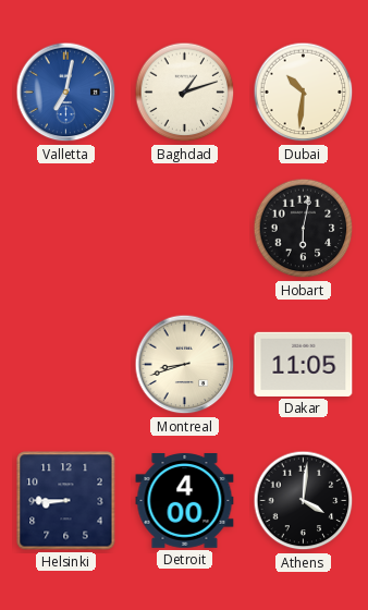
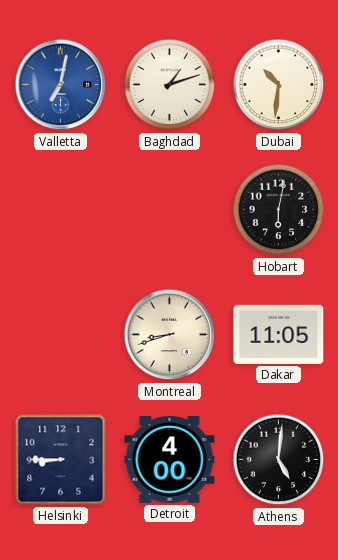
Athens: 4:01 -> 5:01 (279, 460)
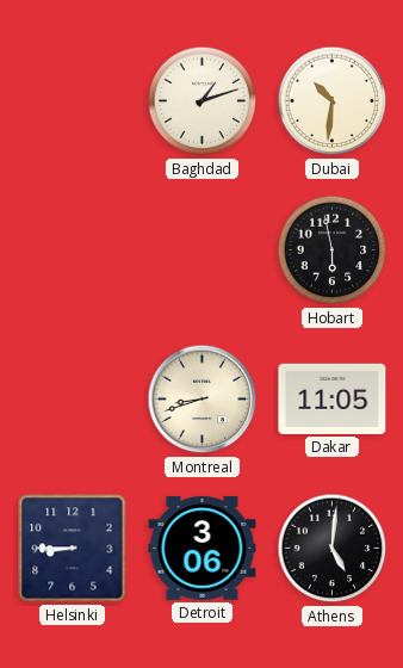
Valletta: 7:02 -> none (61, 85)
Hobart: 6:02 -> 5:58 (333, 250)
Detroit: 4:00 -> 3:06 (203, 549)
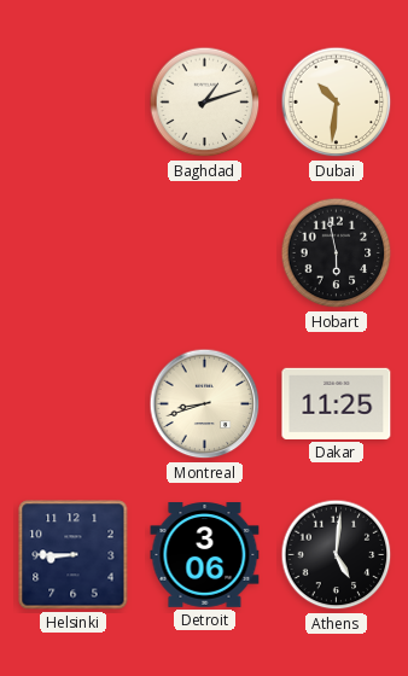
Dakar: 11:05 -> 11:25 (337, 403)
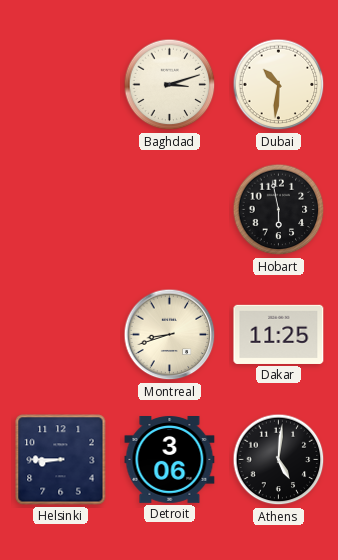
Baghdad: 1:12 -> 3:12 (170, 85)
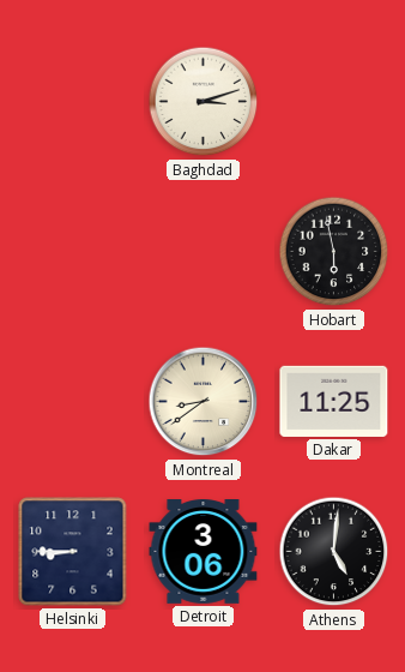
Dubai: 10:31 -> none (279, 85)
Montreal: 8:42 -> 8:39 (204, 402)
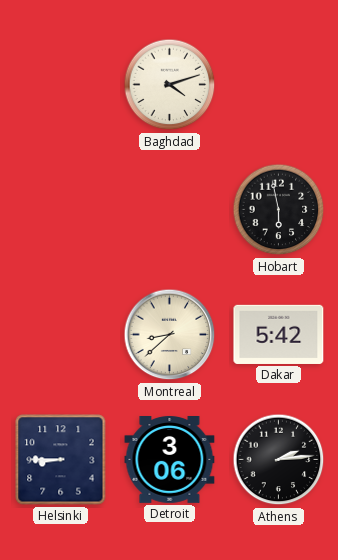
Baghdad: 3:12 -> 4:12 (170, 85)
Montreal: 8:39 -> 8:38 (170, 335)
Dakar: 11:25 -> 5:42 (279, 334)
Athens: 5:01 -> 2:14 (279, 460)
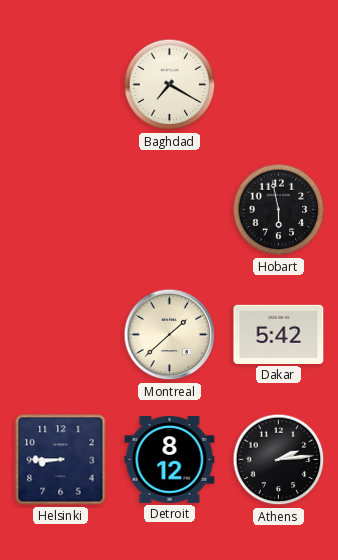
Baghdad: 4:12 -> 7:20 (170, 85)
Montreal: 8:38 -> 1:38 (170, 335)
Detroit: 3:06 -> 8:12 (170, 460)
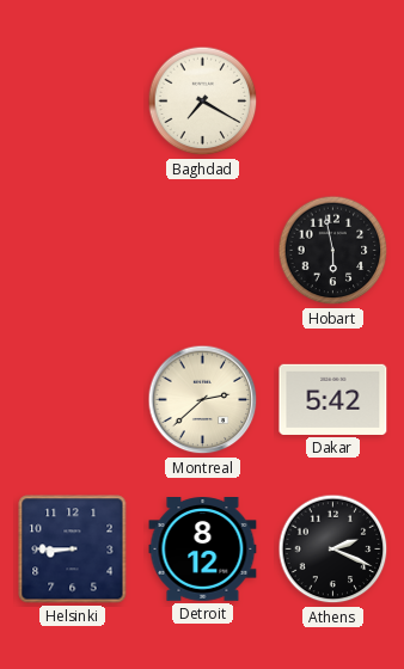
Montreal: 1:38 -> 2:38 (203, 400)
Athens: 2:14 -> 2:19 (333, 550)
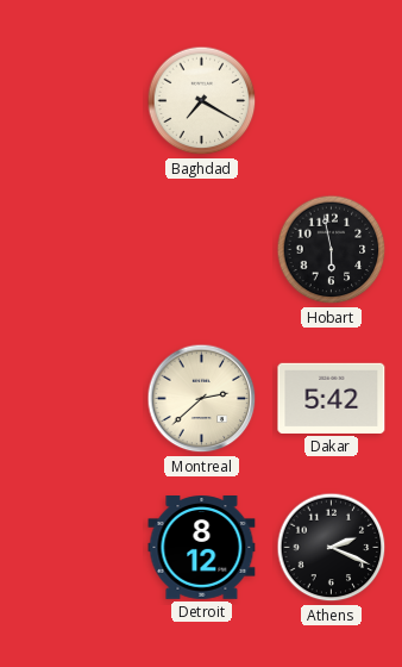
Helsinki: 8:45 -> none (73, 550)
